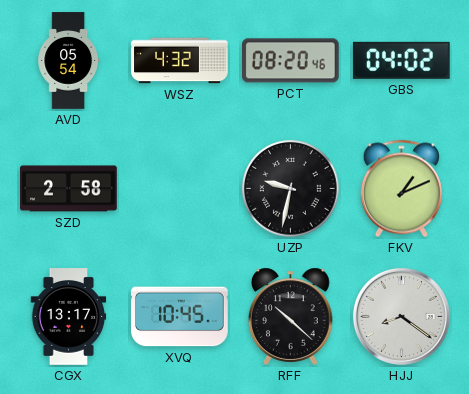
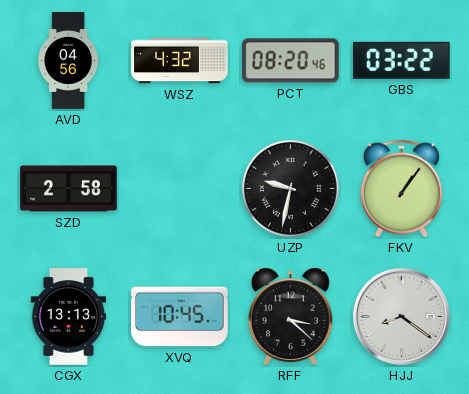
AVD: 05:54 -> 04:56 (69, 61)
GBS: 04:02 -> 03:22 (401, 60)
FKV: 1:11 -> 1:06 (401, 189)
CGX: 13:17 -> 13:13 (69, 317)
RFF: 10:22 -> 3:22 (290, 316)
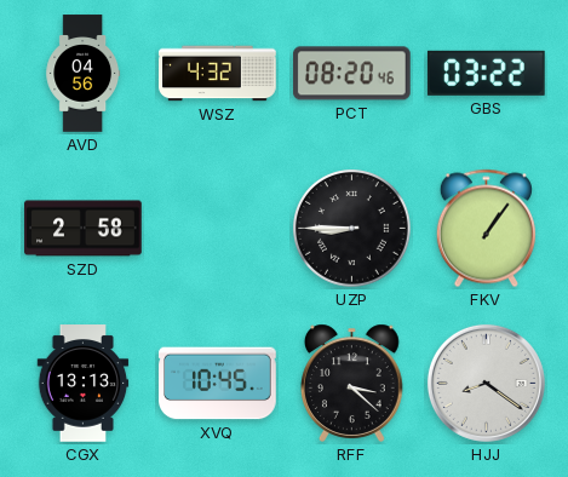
UZP: 9:32 -> 8:45 (352, 229)
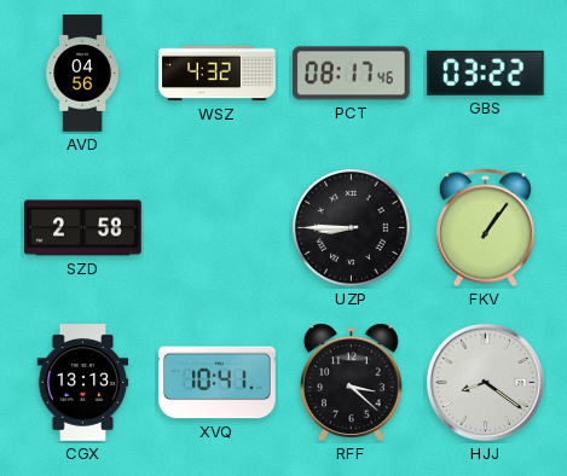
PCT: 08:20 -> 08:17 (352, 74)
XVQ: 10:45 -> 10:41 (218, 383)
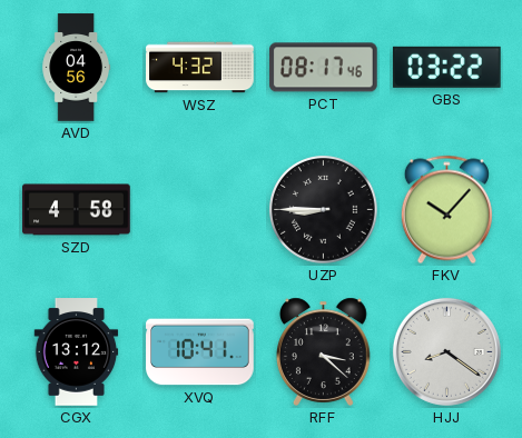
SZD: 2:58 -> 4:58 (77, 210)
FKV: 1:06 -> 10:07 (446, 210)
CGX: 13:13 -> 13:12 (77, 352)
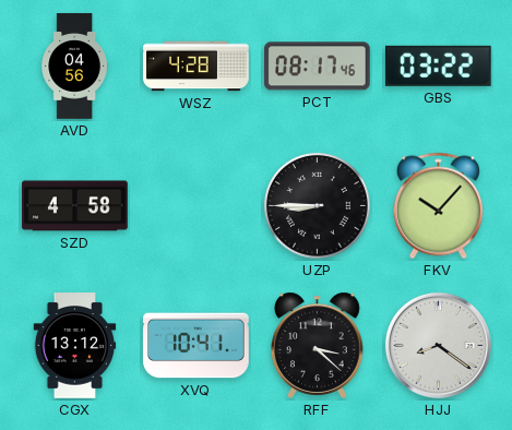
WSZ: 4:32 -> 4:28 (197, 67)
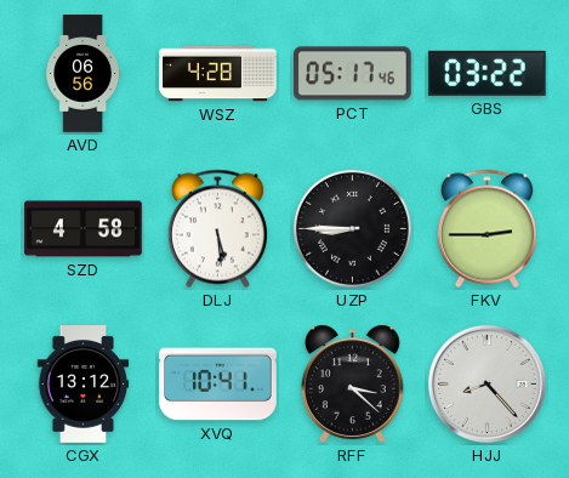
AVD: 04:56 -> 06:56 (84, 74)
PCT: 08:17 -> 05:17 (353, 74)
DLJ: none -> 5:29 (217, 229)
FKV: 10:07 -> 2:45 (487, 229)
HJJ: 8:21 -> 8:23 (487, 383)
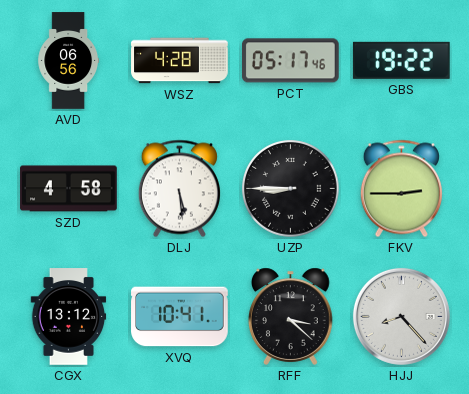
GBS: 03:22 -> 19:22 (401, 60)
